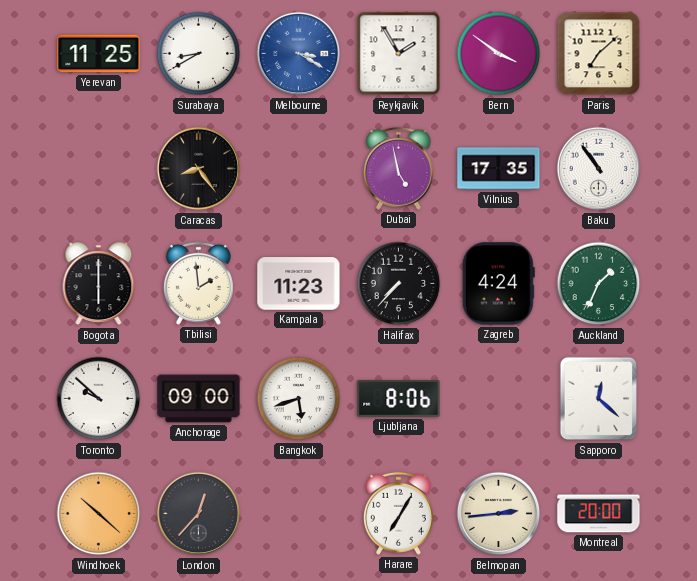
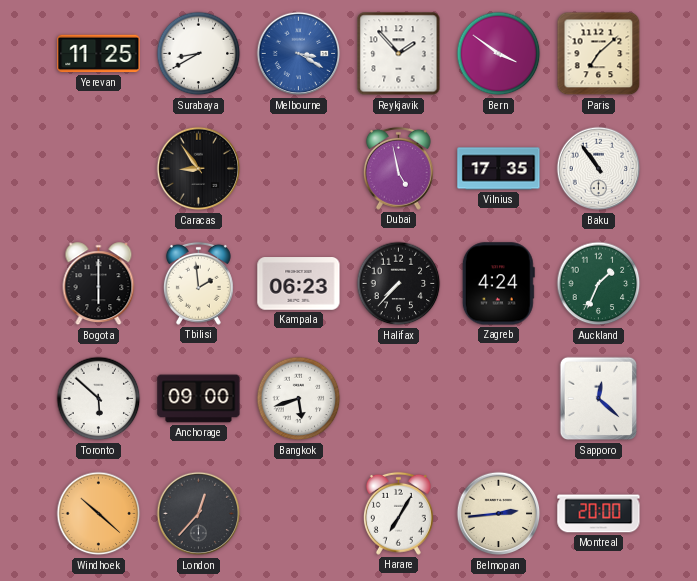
Reykjavik: 1:55 -> 1:53 (399, 54)
Caracas: 8:24 -> 8:54 (199, 169)
Kampala: 11:23 -> 06:23 (299, 284)
Toronto: 9:52 -> 5:52 (99, 399)
Ljubljana: 8:06 -> none (399, 399)
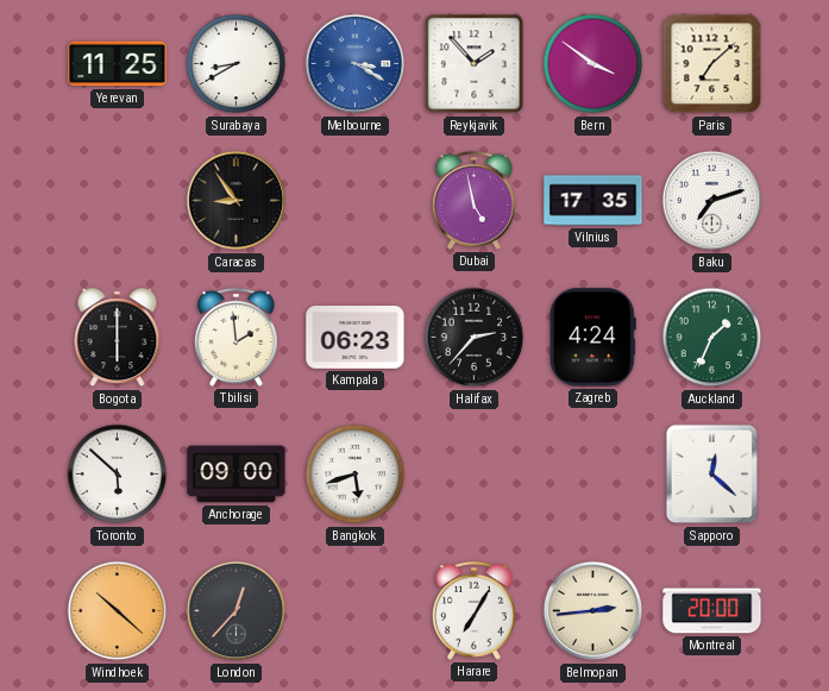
Baku: 10:54 -> 7:12 (712, 201)
Halifax: 7:37 -> 2:37 (475, 338)
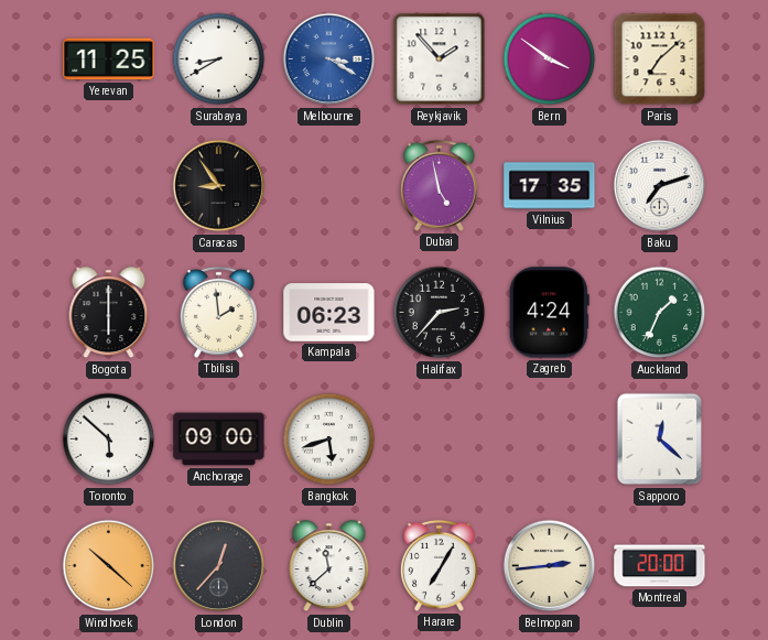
Dublin: none -> 11:38 (329, 566)
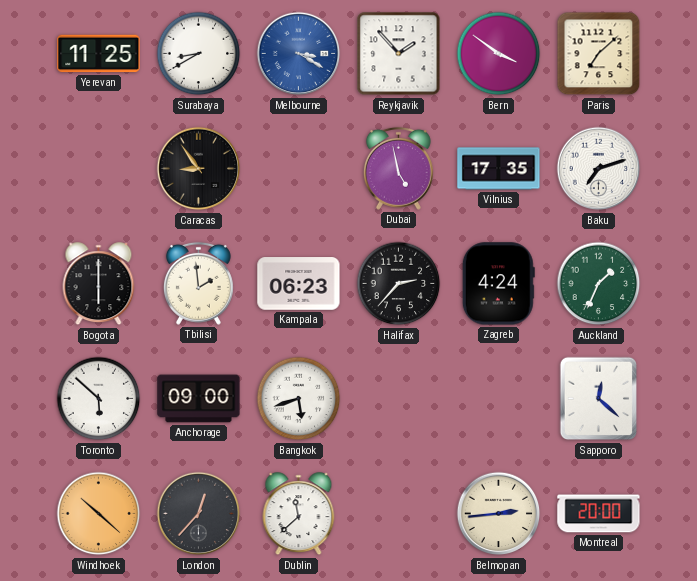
Harare: 7:05 -> none (439, 565)
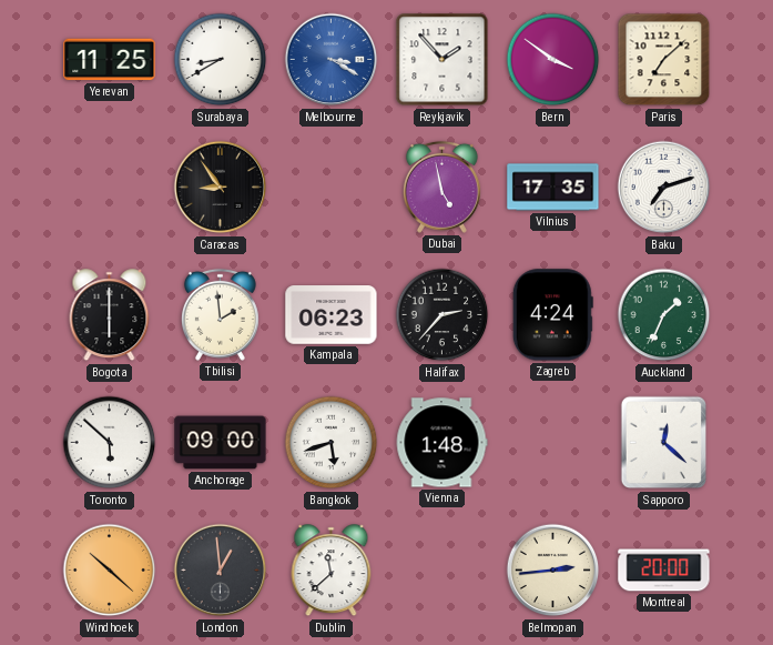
Vienna: none -> 1:48 (441, 443)
London: 12:37 -> 12:59 (221, 571)
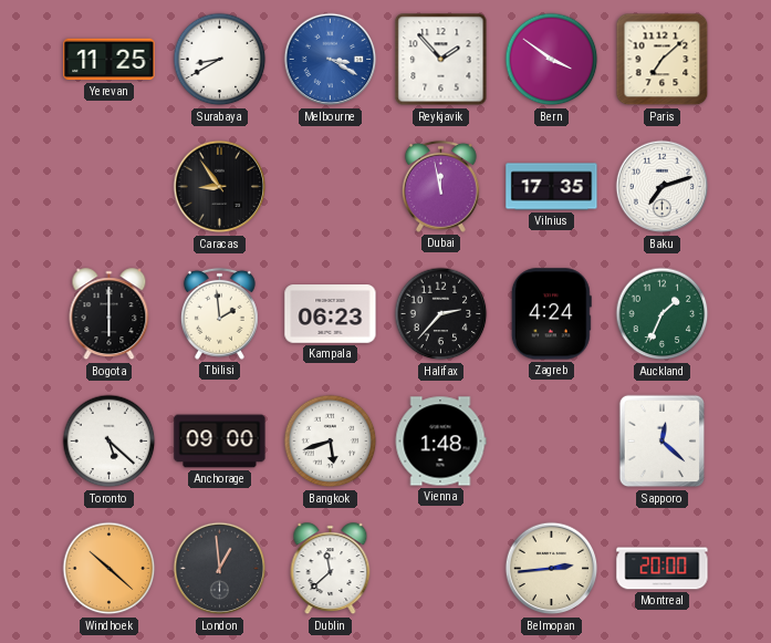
Dubai: 4:58 -> 11:58 (440, 186)
Toronto: 5:52 -> 5:22 (110, 442)
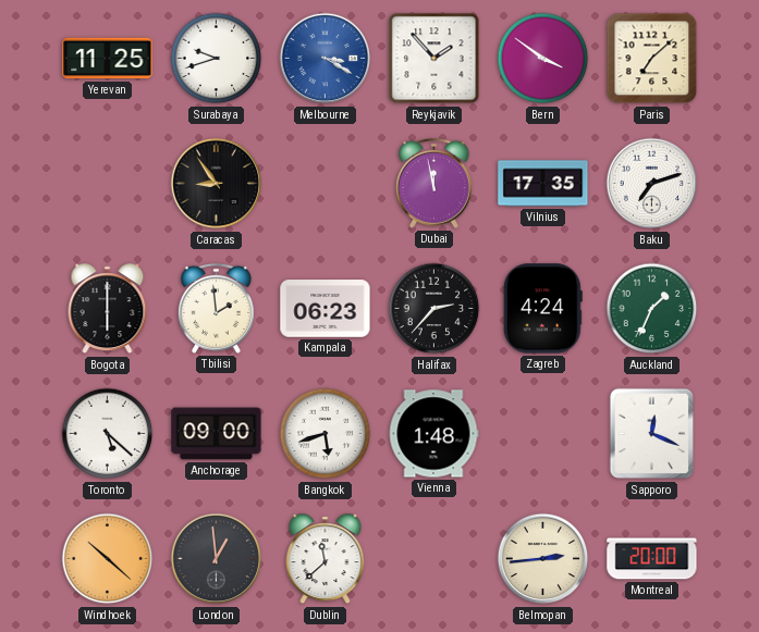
Surabaya: 8:40 -> 9:42 (217, 59)
Sapporo: 12:22 -> 12:19 (652, 434)
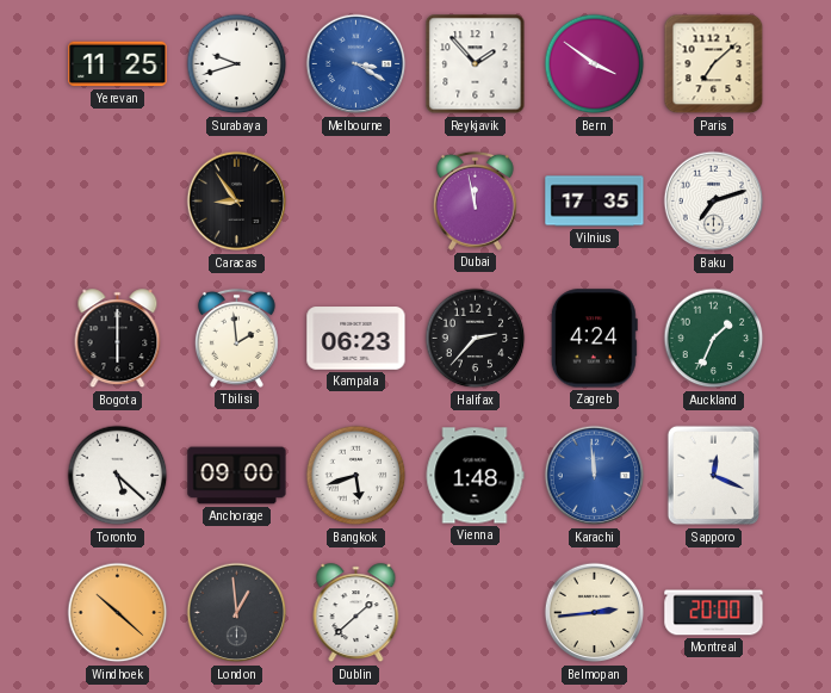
Karachi: none -> 11:59 (595, 476)
Dublin: 11:38 -> 1:38 (356, 613)
